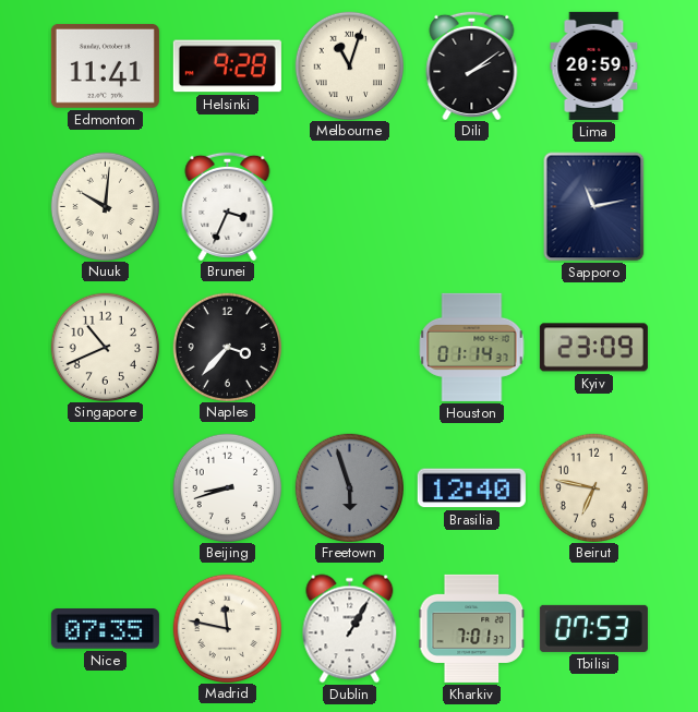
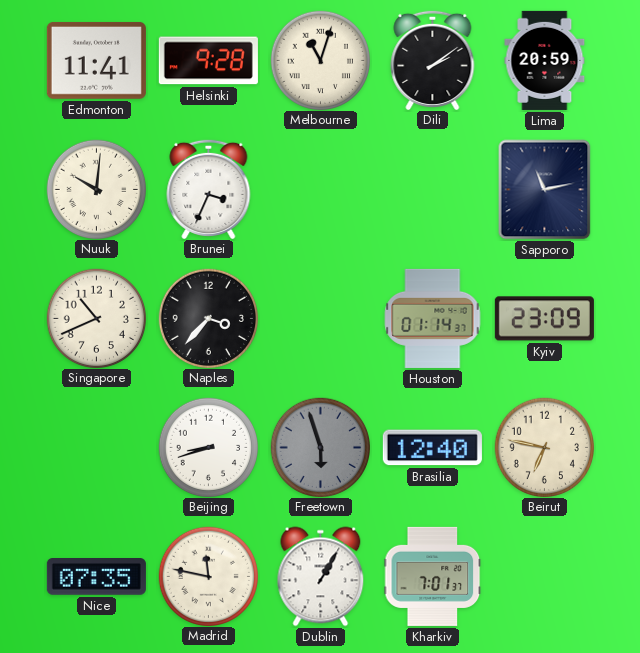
Tbilisi: 07:53 -> none (593, 628)
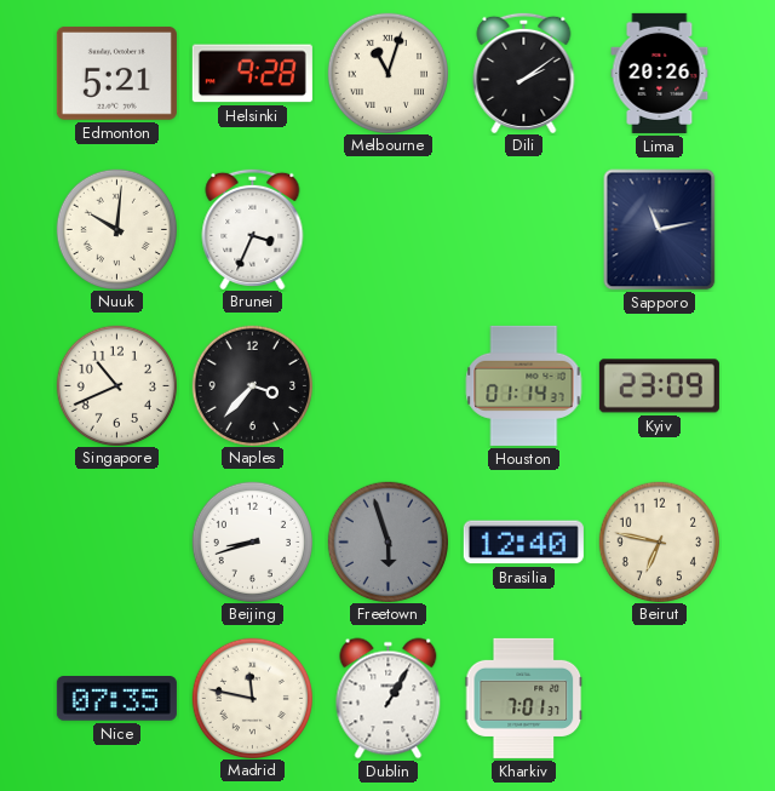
Edmonton: 11:41 -> 5:21 (116, 73)
Lima: 20:59 -> 20:26 (660, 73)
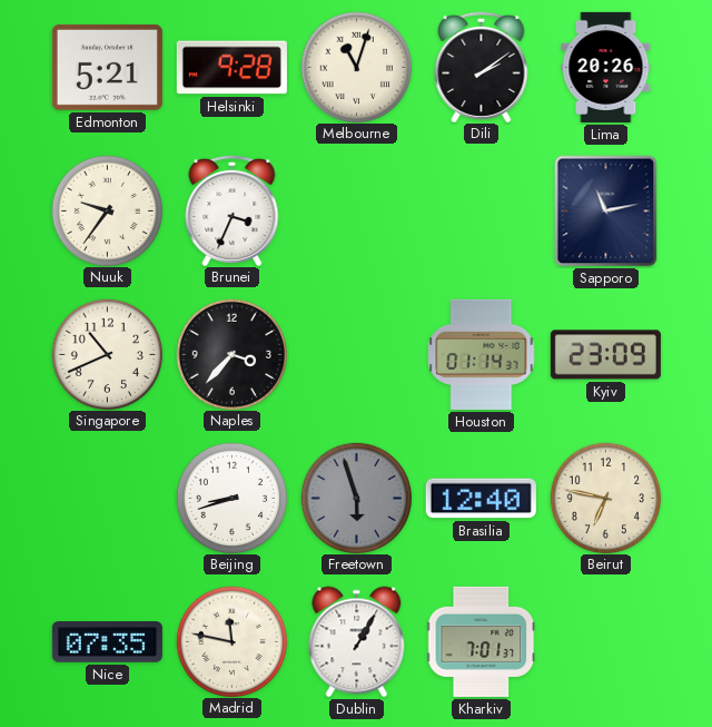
Nuuk: 10:01 -> 9:36 (107, 210)
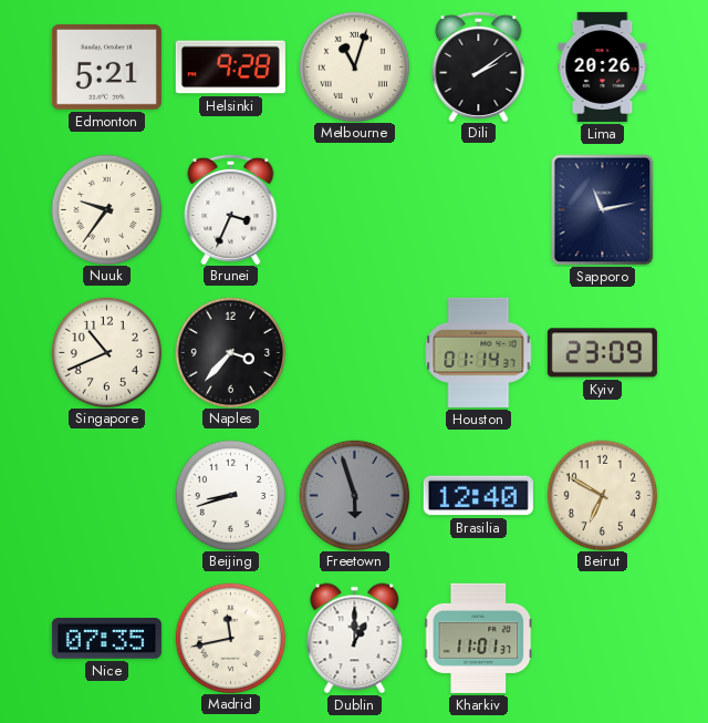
Beirut: 6:47 -> 6:50 (602, 495)
Madrid: 11:47 -> 11:43 (230, 638)
Dublin: 1:05 -> 1:00 (355, 639)
Kharkiv: 7:01 -> 11:01 (479, 638)
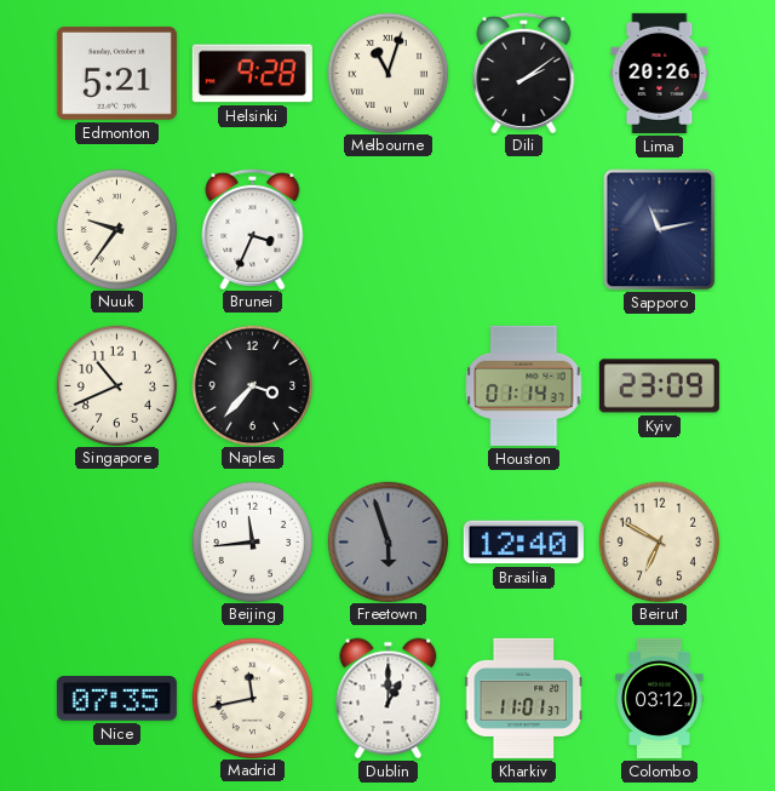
Beijing: 8:42 -> 11:44 (252, 541)
Colombo: none -> 03:12 (660, 698)
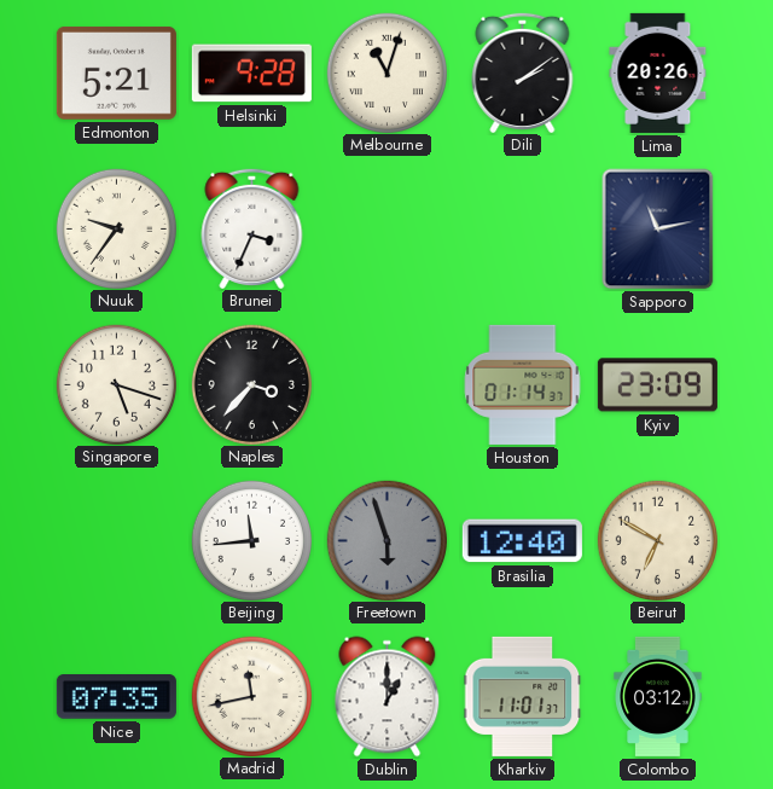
Singapore: 10:41 -> 5:18 (116, 384)
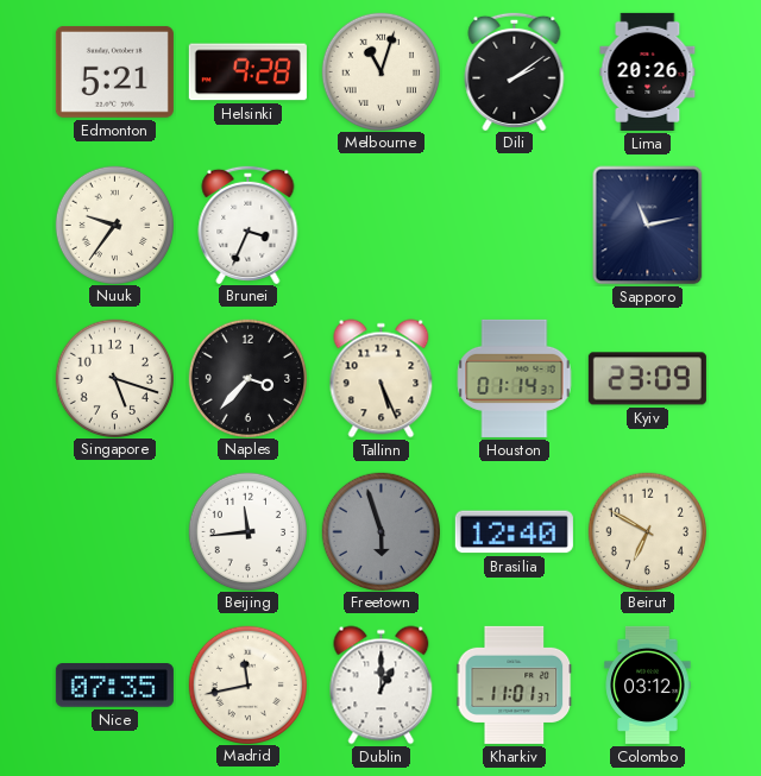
Tallinn: none -> 5:26 (382, 379)
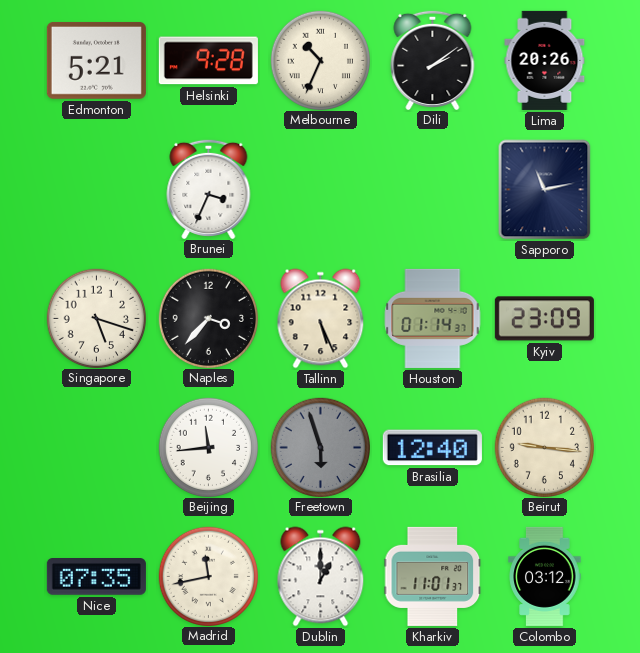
Melbourne: 11:03 -> 10:34 (320, 60)
Nuuk: 9:36 -> none (114, 225)
Beirut: 6:50 -> 9:16 (544, 447)
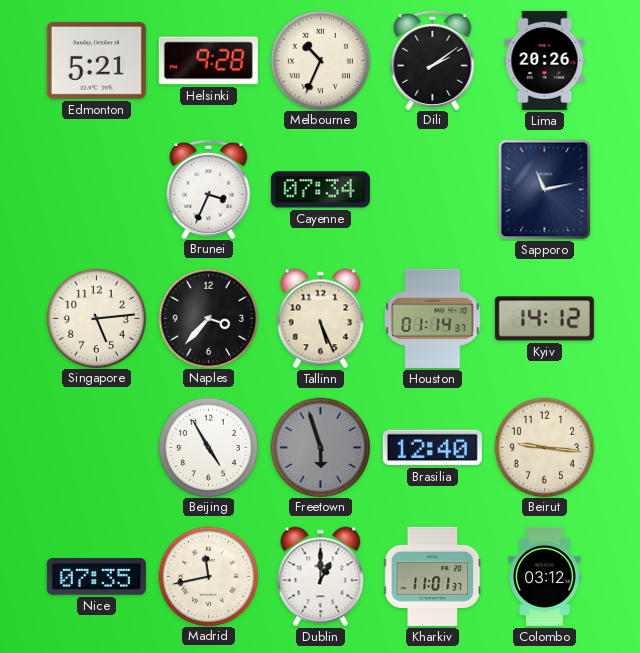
Cayenne: none -> 07:34 (320, 190)
Singapore: 5:18 -> 5:14 (96, 318)
Kyiv: 23:09 -> 14:12 (544, 319)
Beijing: 11:44 -> 4:55 (208, 447)
